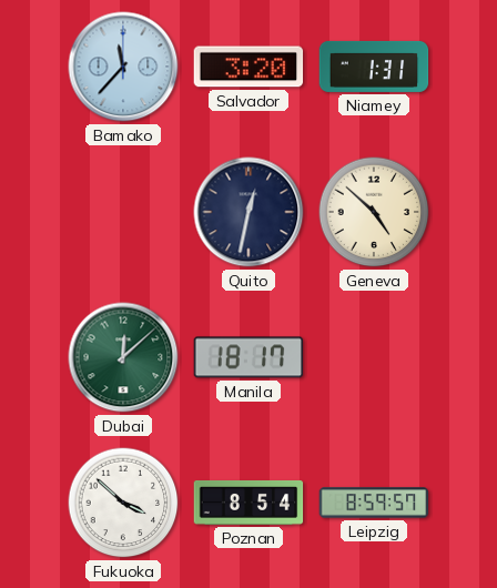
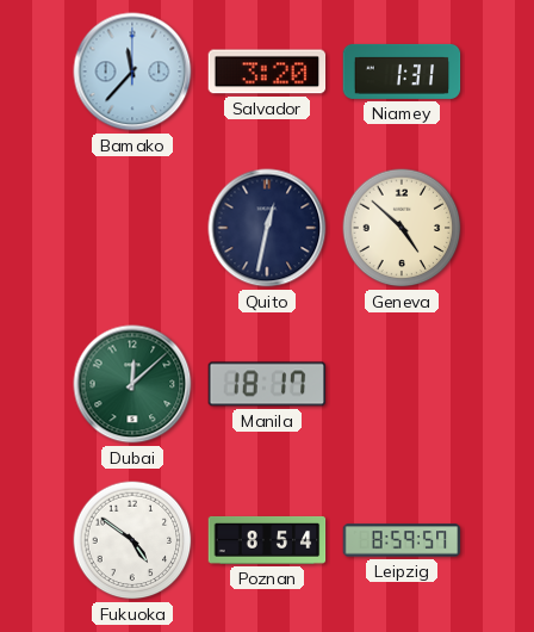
Fukuoka: 3:52 -> 4:51 (132, 540)
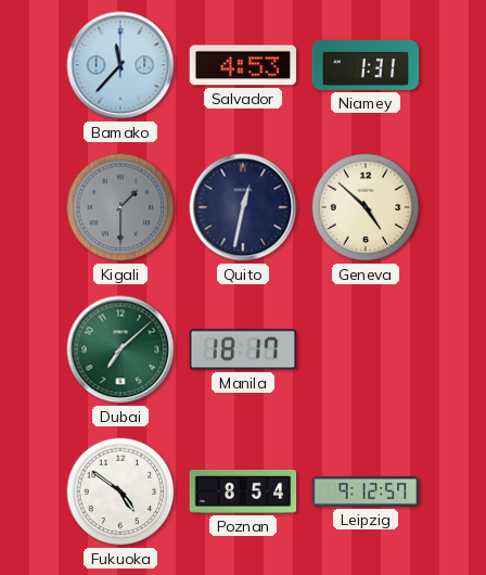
Salvador: 3:20 -> 4:53 (243, 65)
Kigali: none -> 1:30 (120, 207)
Dubai: 12:08 -> 7:08 (120, 349)
Leipzig: 8:59 -> 9:12 (366, 491)
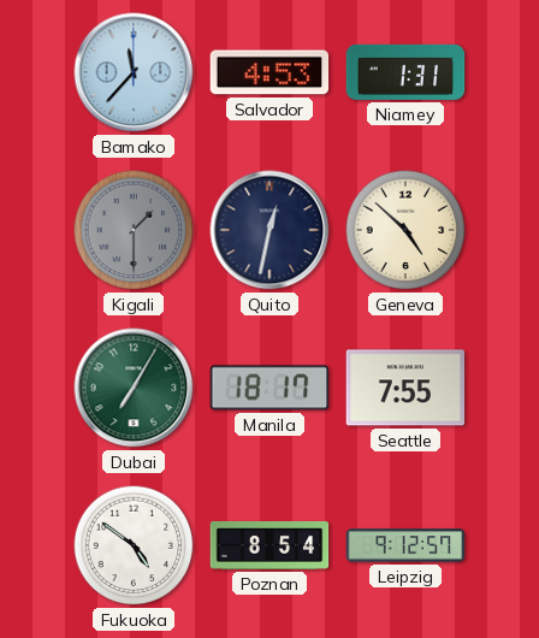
Dubai: 7:08 -> 7:05 (134, 388)
Seattle: none -> 7:55 (405, 388)
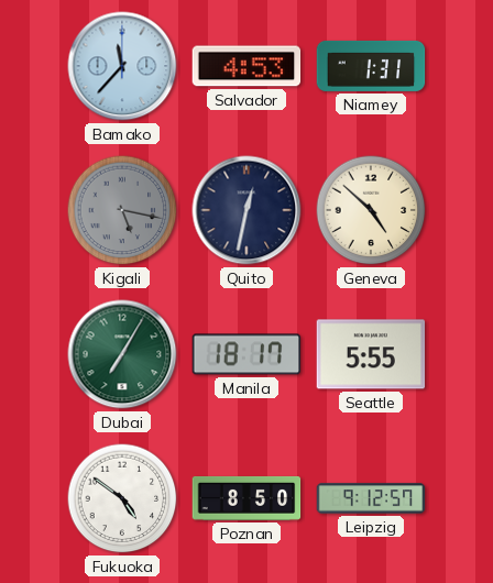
Kigali: 1:30 -> 5:17 (122, 210)
Seattle: 7:55 -> 5:55 (371, 354)
Poznan: 8:54 -> 8:50 (246, 498)
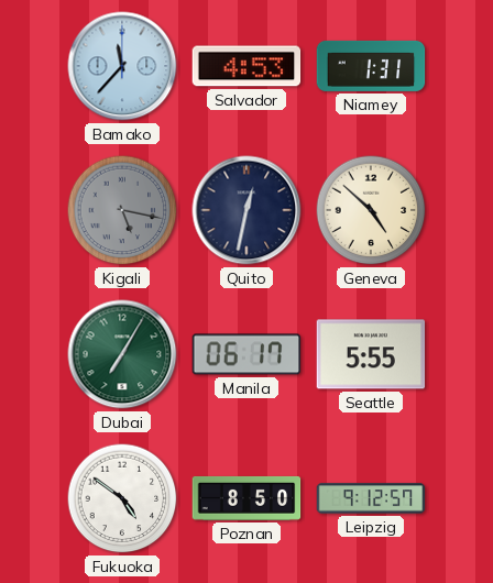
Manila: 18:17 -> 06:17 (246, 354)
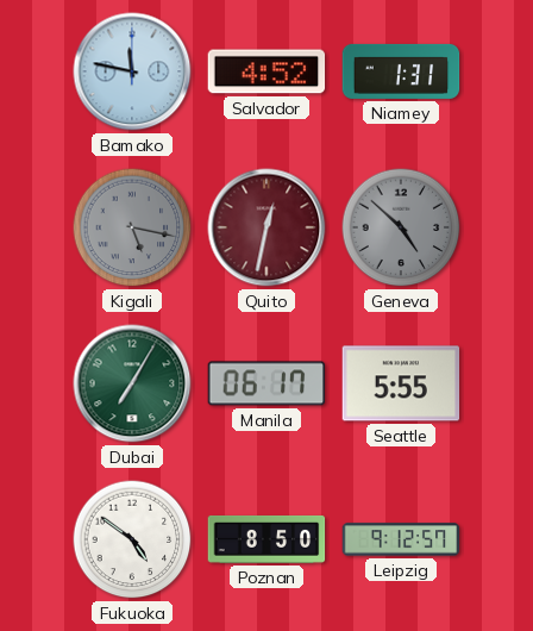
Bamako: 11:37 -> 11:47 (132, 71)
Salvador: 4:53 -> 4:52 (266, 71)
Quito dial: navy -> burgundy (266, 227)
Geneva dial: cream -> grey (401, 227)
